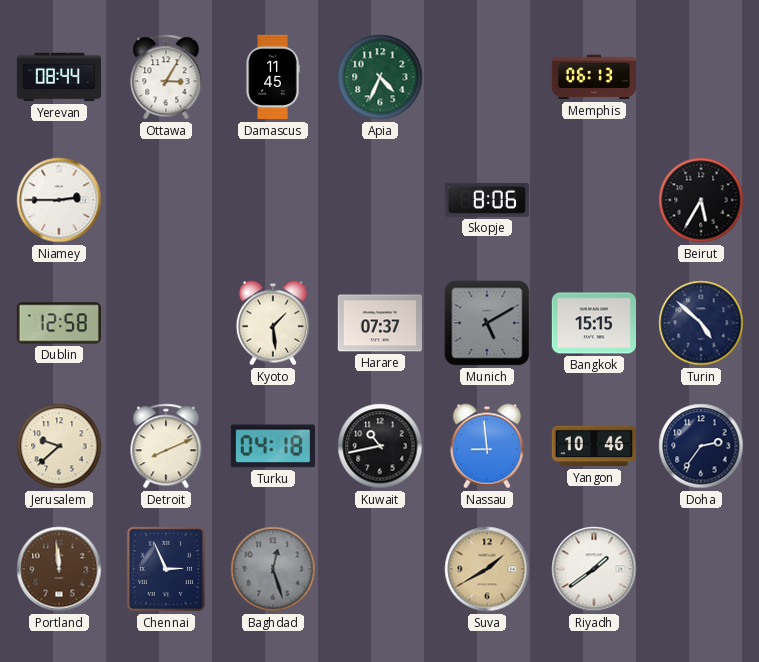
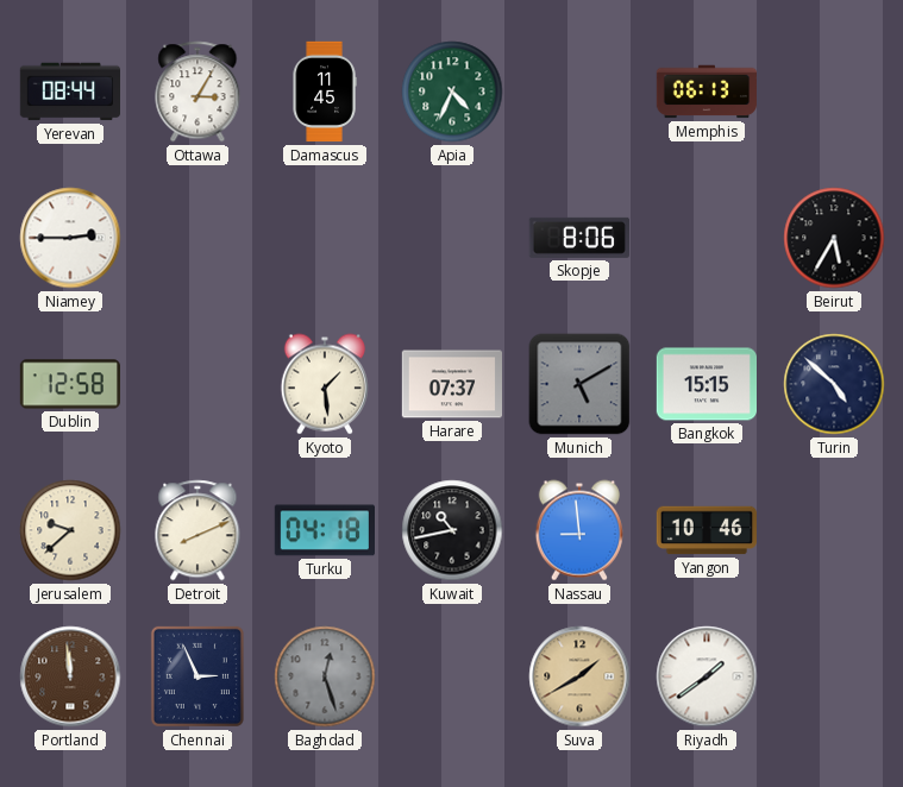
Doha: 2:36 -> none (701, 446)
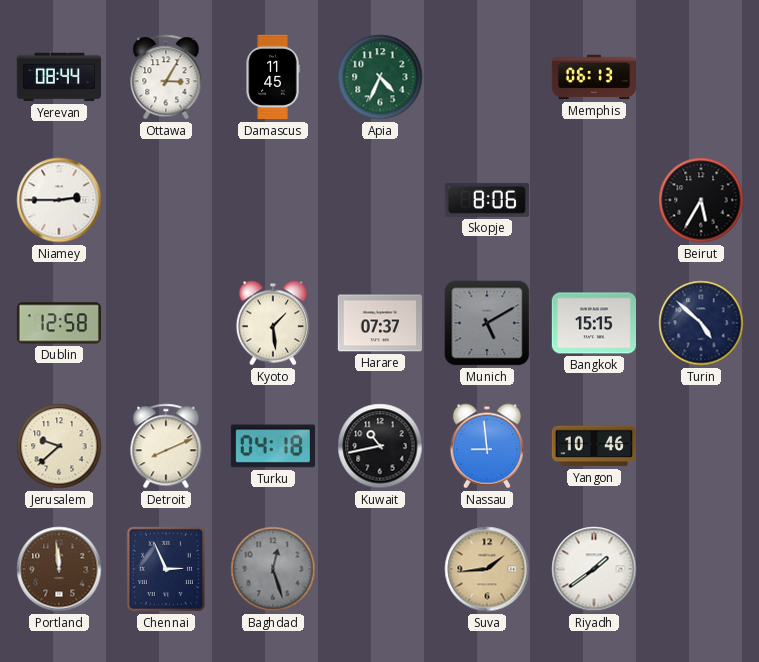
Suva: 1:40 -> 1:44 (487, 569)
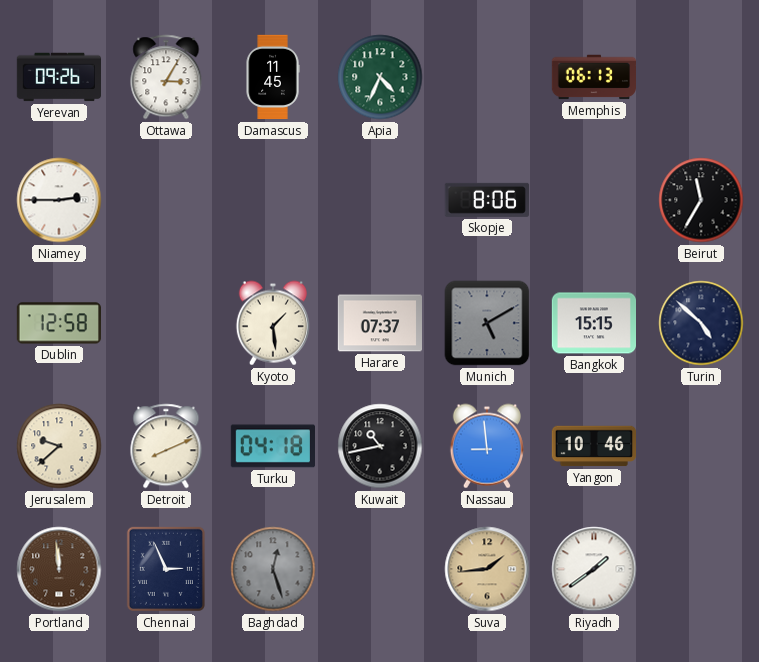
Yerevan: 08:44 -> 09:26 (58, 77)
Beirut: 5:35 -> 11:35 (701, 200)
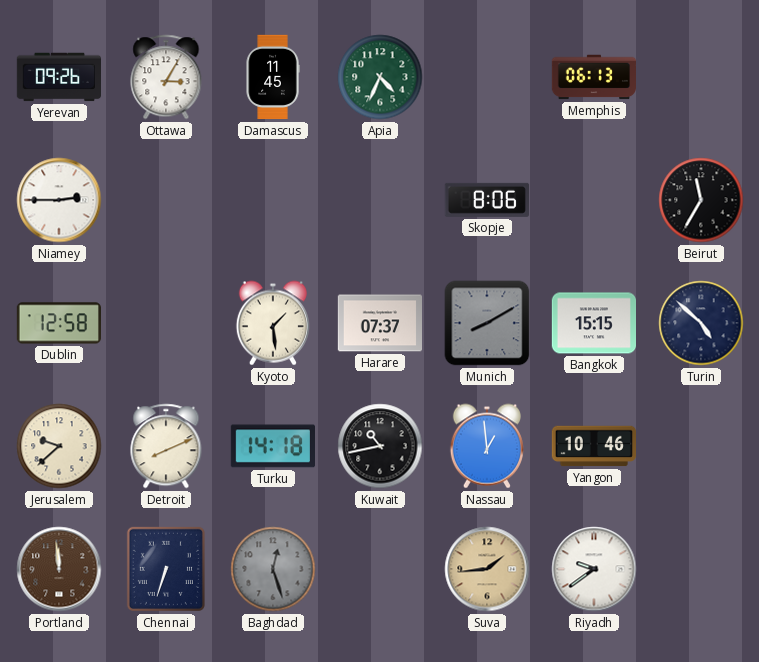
Munich: 5:10 -> 8:10 (487, 323)
Turku: 04:18 -> 14:18 (272, 446)
Nassau: 8:59 -> 12:59 (487, 446)
Chennai: 2:56 -> 6:33 (166, 569)
Riyadh: 1:39 -> 9:39 (594, 569)
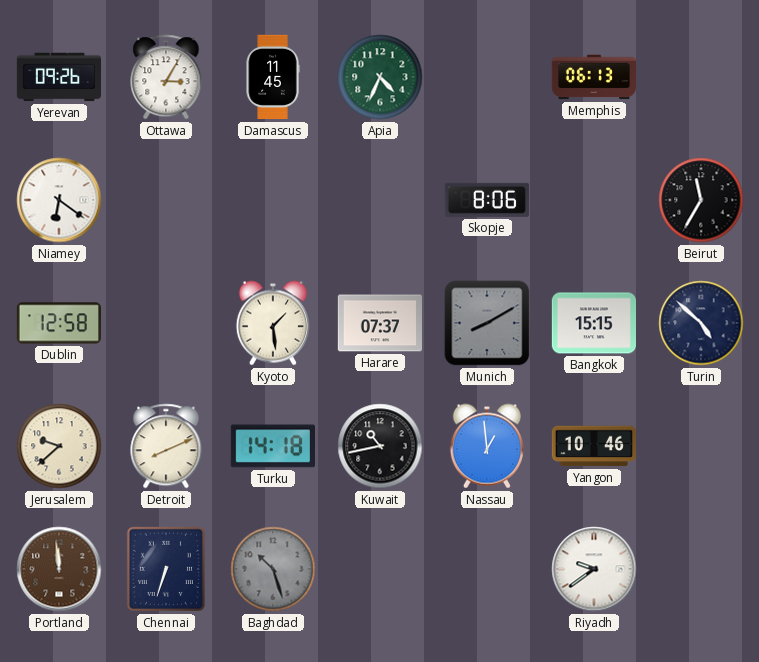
Niamey: 2:45 -> 6:21 (59, 200)
Baghdad: 12:27 -> 10:27 (273, 569)
Suva: 1:44 -> none (487, 569)
